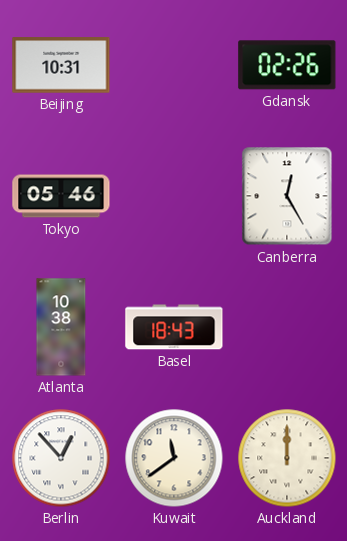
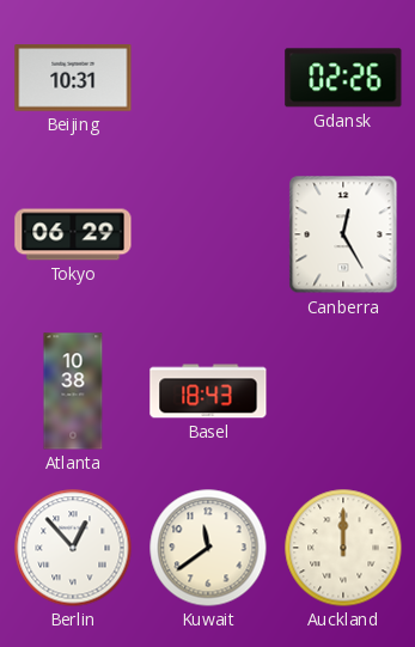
Tokyo: 05:46 -> 06:29 (73, 234)
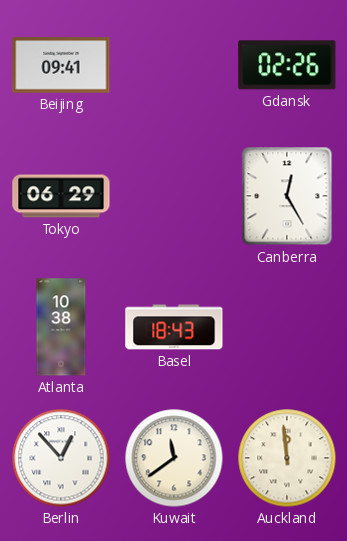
Beijing: 10:31 -> 09:41 (61, 65)
Auckland: 12:00 -> 11:59 (287, 458)
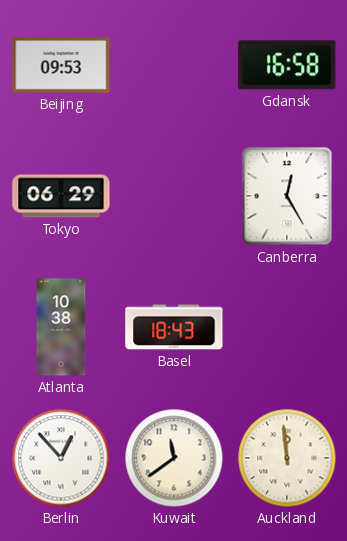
Beijing: 09:41 -> 09:53 (61, 65)
Gdansk: 02:26 -> 16:58 (287, 65)
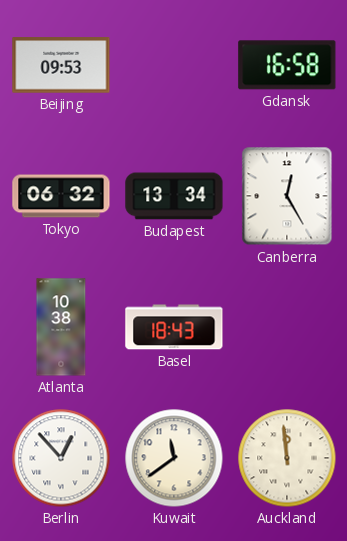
Tokyo: 06:29 -> 06:32 (61, 196)
Budapest: none -> 13:34 (174, 196)
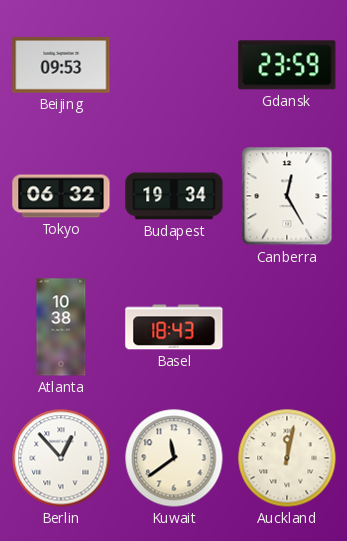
Gdansk: 16:58 -> 23:59 (287, 65)
Budapest: 13:34 -> 19:34 (174, 196)
Auckland: 11:59 -> 12:02 (287, 458)
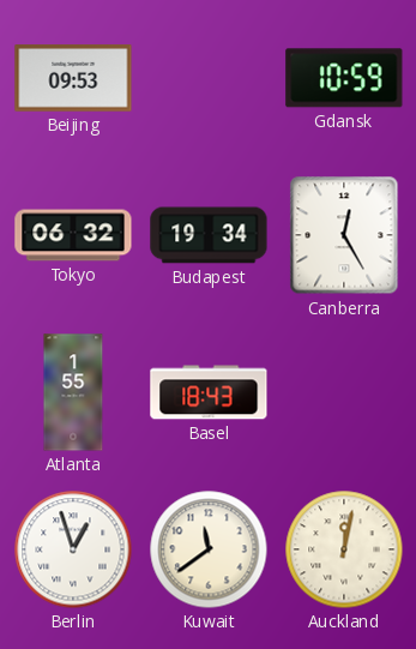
Gdansk: 23:59 -> 10:59 (344, 78)
Atlanta: 10:38 -> 1:55 (73, 392)
Berlin: 12:53 -> 12:57 (73, 549)
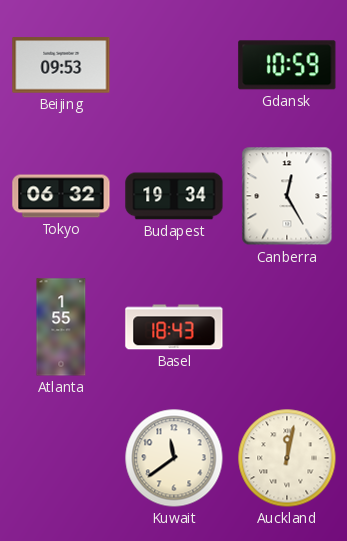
Berlin: 12:57 -> none (73, 549)
